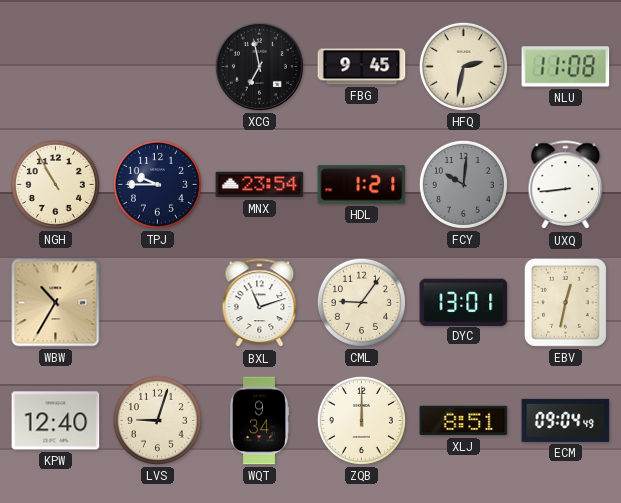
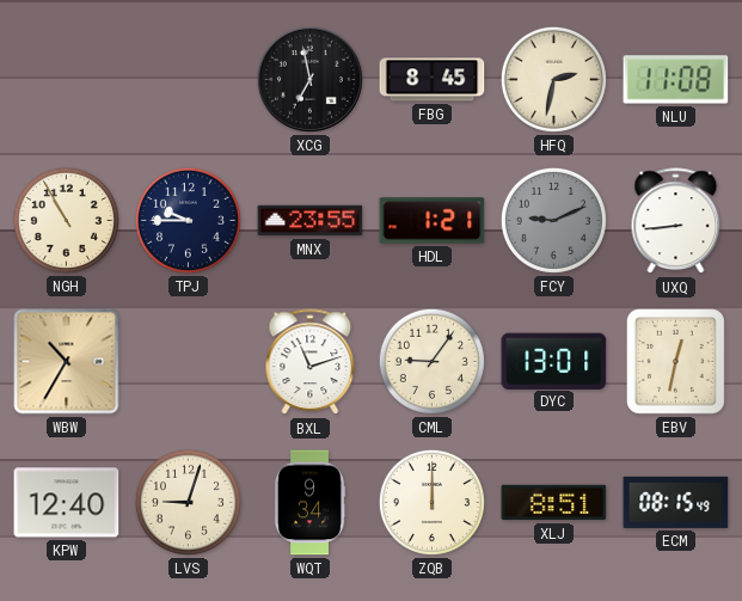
FBG: 9:45 -> 8:45 (433, 80)
MNX: 23:54 -> 23:55 (311, 221)
FCY: 10:01 -> 9:11 (553, 220)
ECM: 09:04 -> 08:15 (676, 502)
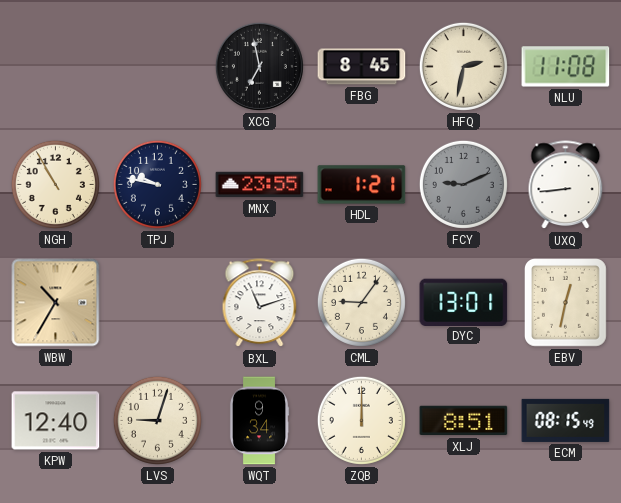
TPJ: 9:45 -> 9:47 (157, 184)
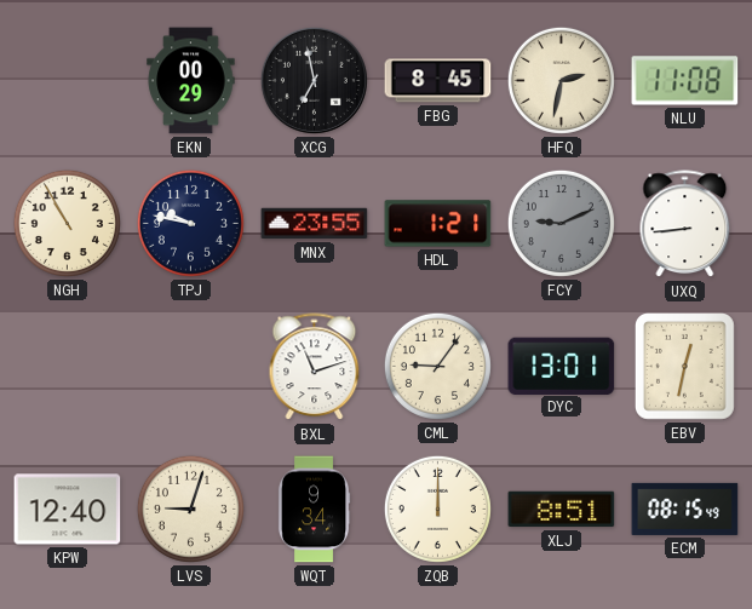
EKN: none -> 00:29 (191, 81)
WBW: 10:35 -> none (56, 303)
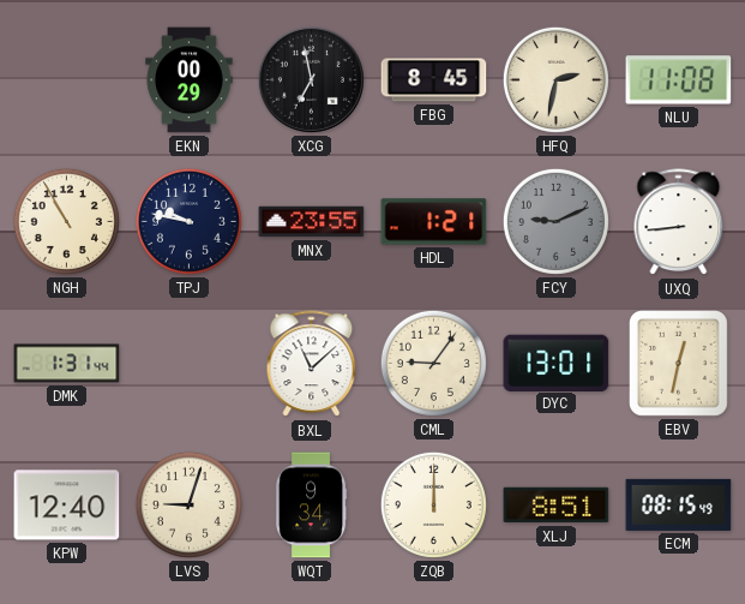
DMK: none -> 1:31 (67, 364)
BXL: 11:12 -> 11:08 (312, 364)
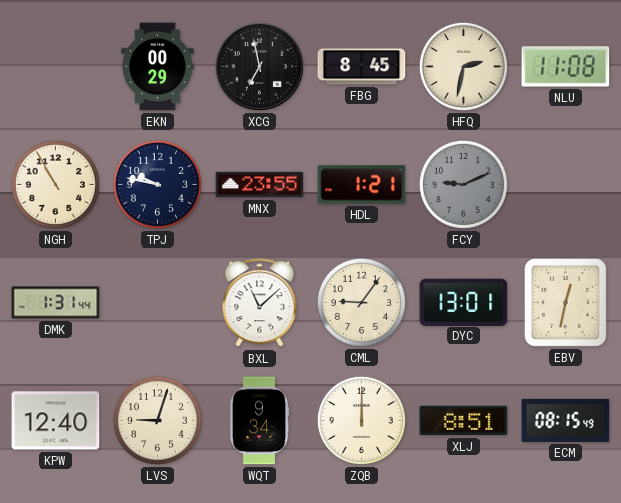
UXQ: 8:44 -> none (679, 222)
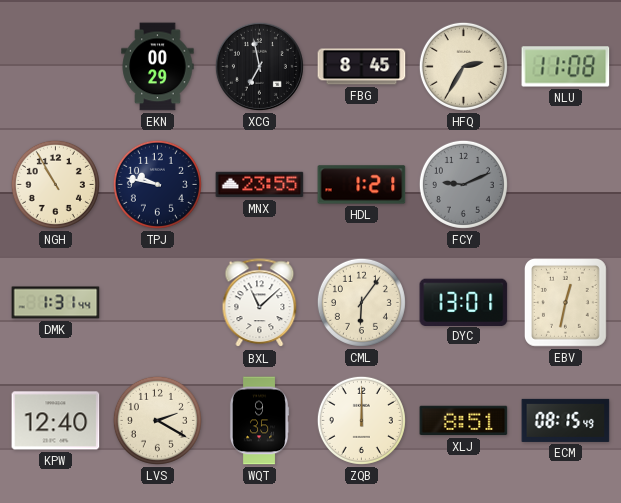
HFQ: 2:32 -> 2:35 (463, 66)
CML: 9:06 -> 6:06 (361, 302)
LVS: 9:03 -> 2:20 (157, 420)
WQT: 9:34 -> 9:35 (259, 421)
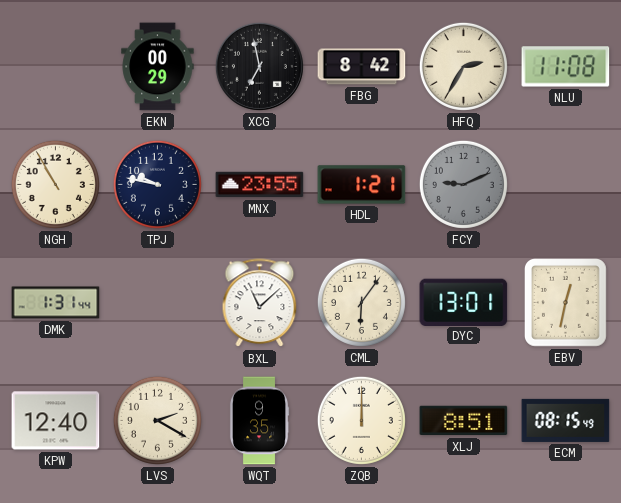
FBG: 8:45 -> 8:42 (362, 67)
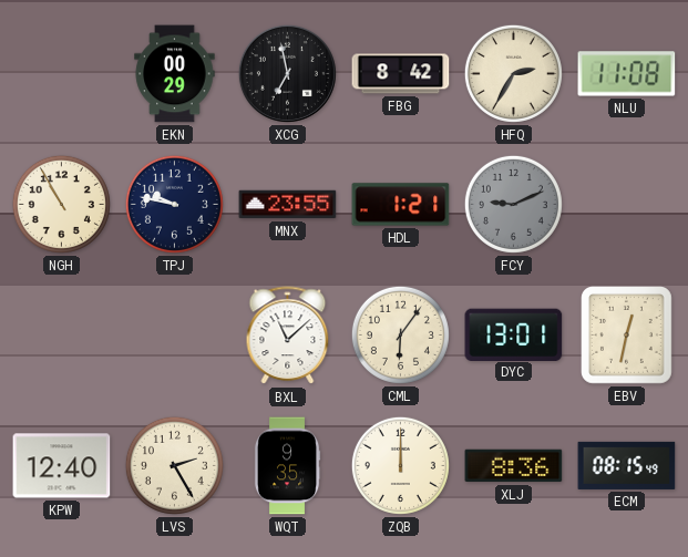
DMK: 1:31 -> none (56, 303)
LVS: 2:20 -> 2:25 (174, 465)
XLJ: 8:51 -> 8:36 (514, 466)
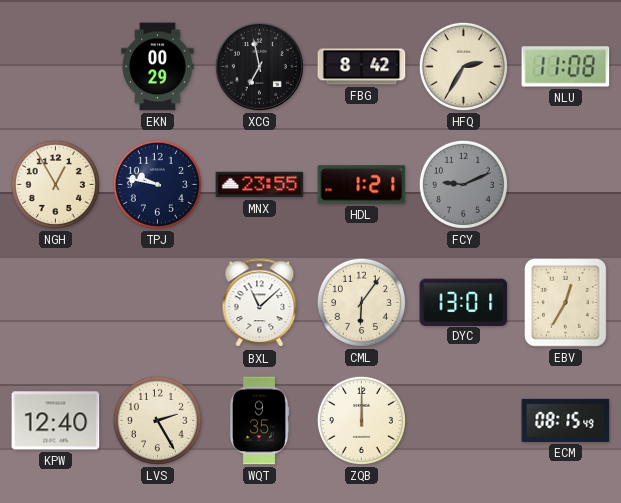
NGH: 10:55 -> 12:55 (55, 184)
EBV: 12:32 -> 12:35 (566, 303)
XLJ: 8:36 -> none (514, 466)
